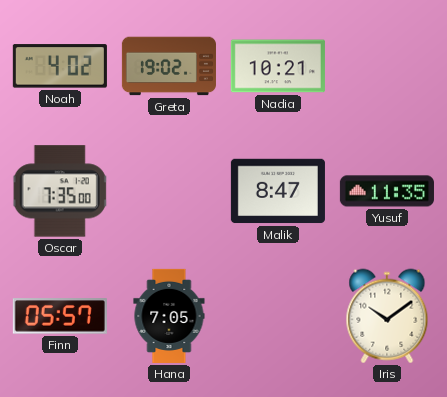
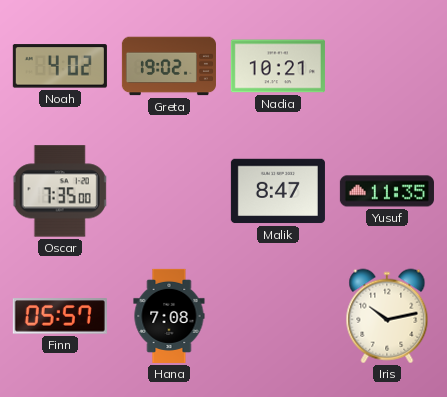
Hana: 7:05 -> 7:08 (169, 316)
Iris: 10:09 -> 10:13 (387, 316)
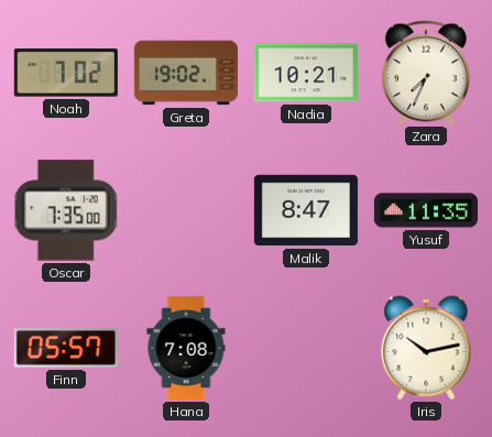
Noah: 4:02 -> 7:02 (66, 73)
Zara: none -> 7:34 (426, 73)
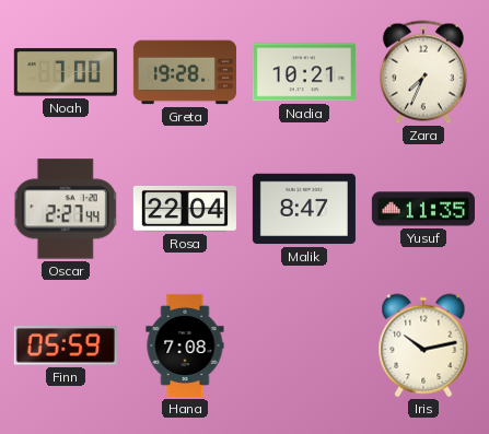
Noah: 7:02 -> 7:00 (66, 72)
Greta: 19:02 -> 19:28 (185, 72)
Oscar: 7:35 -> 2:27 (66, 209)
Rosa: none -> 22:04 (185, 209)
Finn: 05:57 -> 05:59 (66, 345)
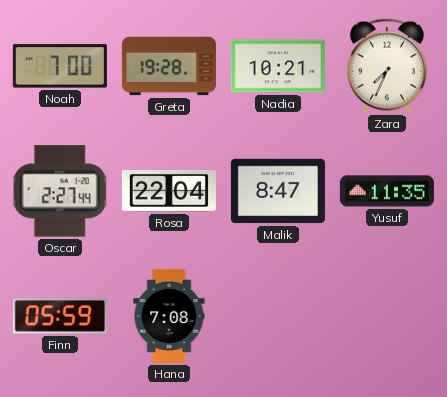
Iris: 10:13 -> none (423, 345)
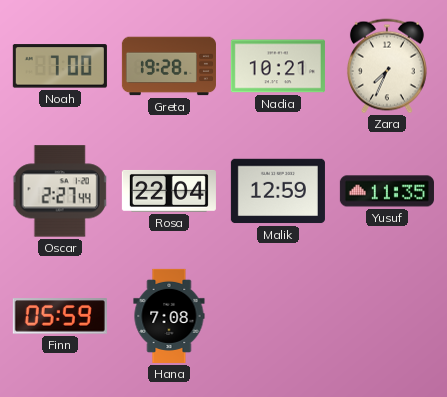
Malik: 8:47 -> 12:59 (278, 191)
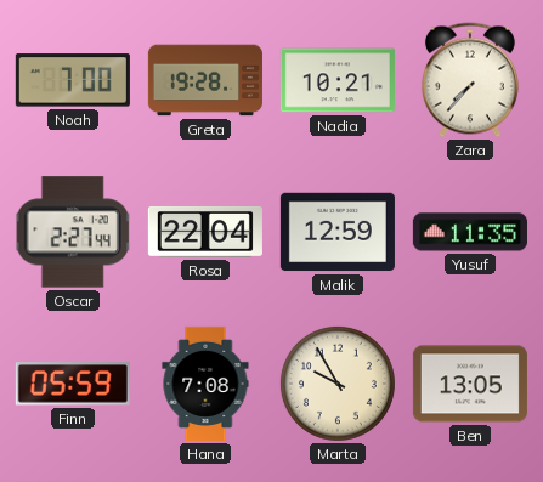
Zara: 7:34 -> 7:37 (470, 80)
Marta: none -> 9:55 (338, 384)
Ben: none -> 13:05 (470, 384)
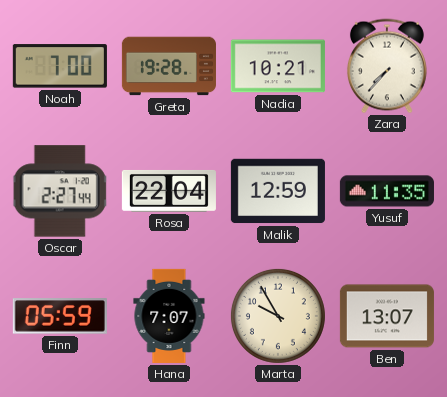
Hana: 7:08 -> 7:07 (169, 316)
Ben: 13:05 -> 13:07 (387, 316)
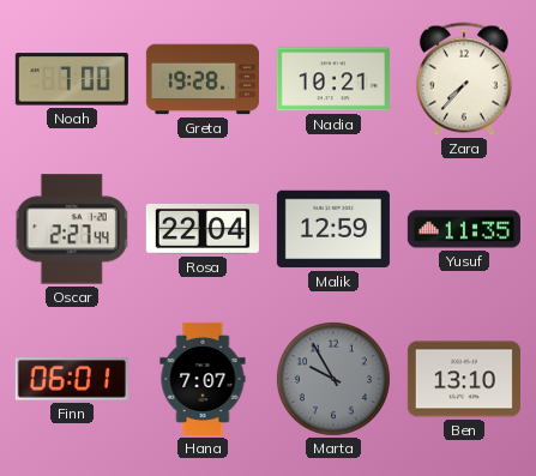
Finn: 05:59 -> 06:01 (72, 379)
Marta dial: cream -> grey (333, 379)
Ben: 13:07 -> 13:10 (464, 379)
